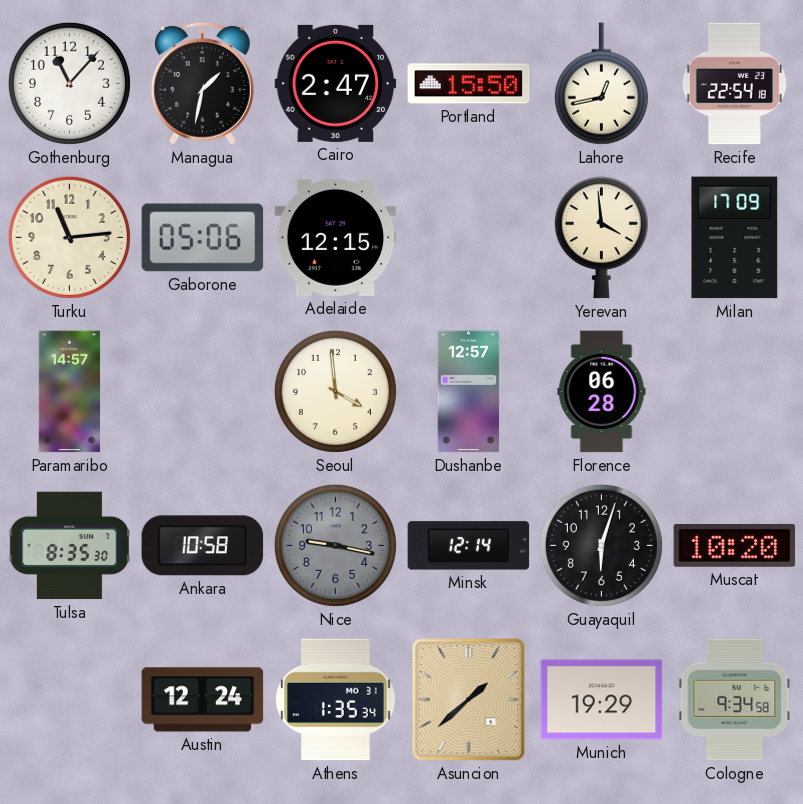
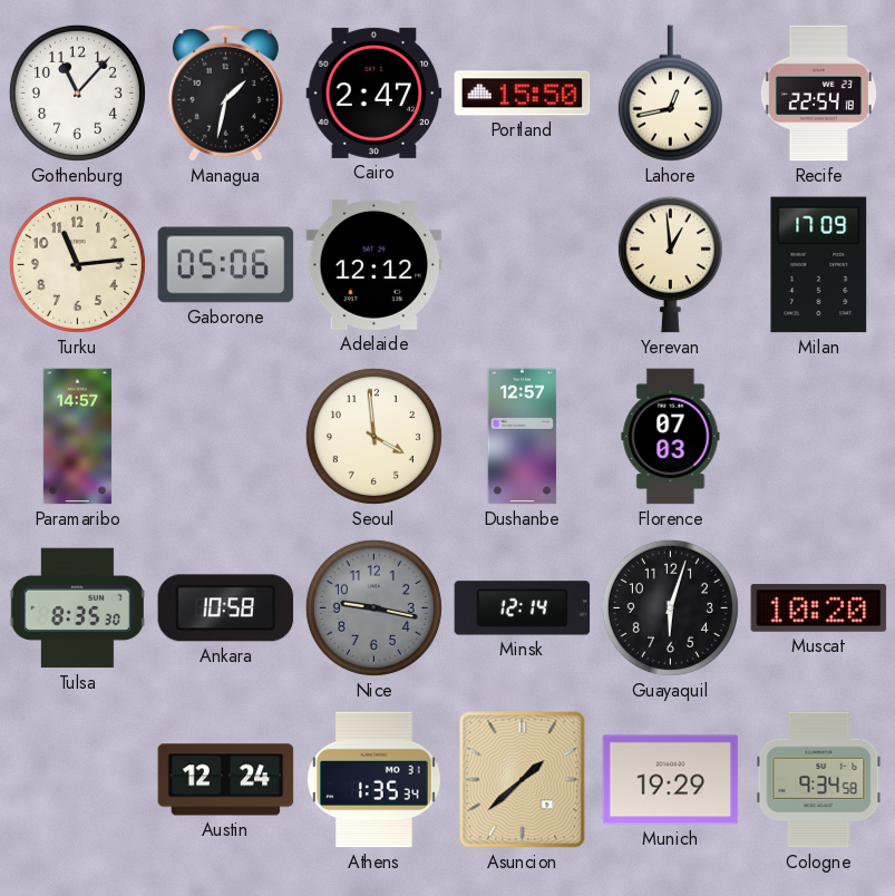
Adelaide: 12:15 -> 12:12 (374, 264)
Yerevan: 3:59 -> 12:59 (670, 265)
Florence: 06:28 -> 07:03 (671, 437)
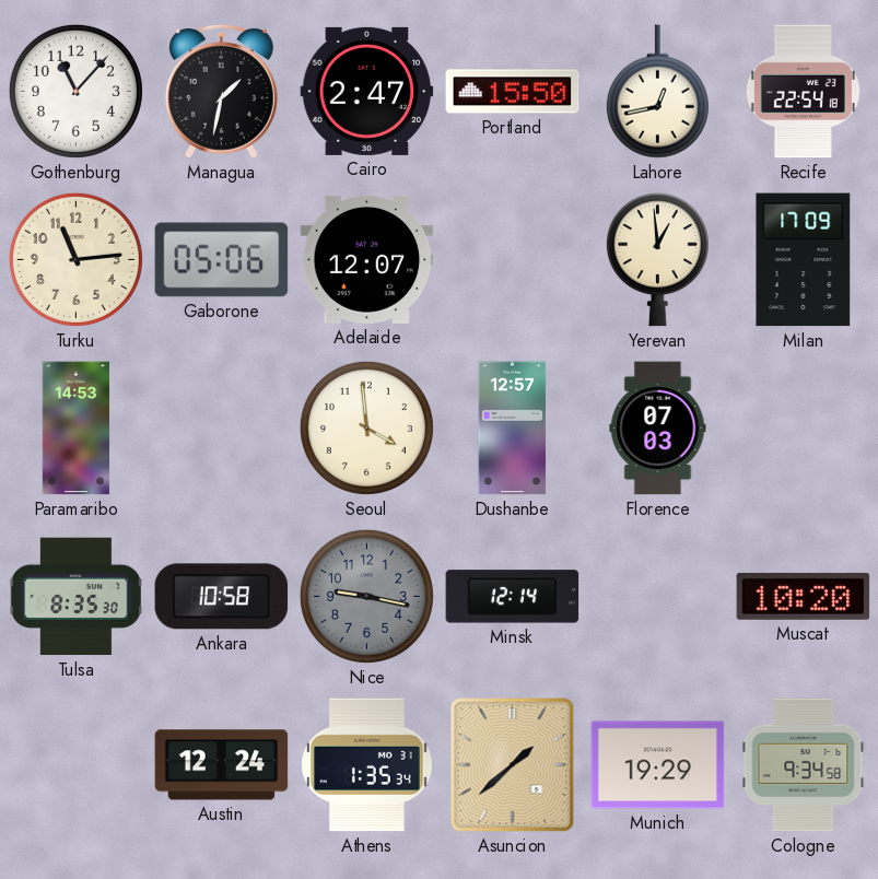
Adelaide: 12:12 -> 12:07 (367, 259)
Paramaribo: 14:57 -> 14:53 (77, 429)
Guayaquil: 6:03 -> none (670, 607)
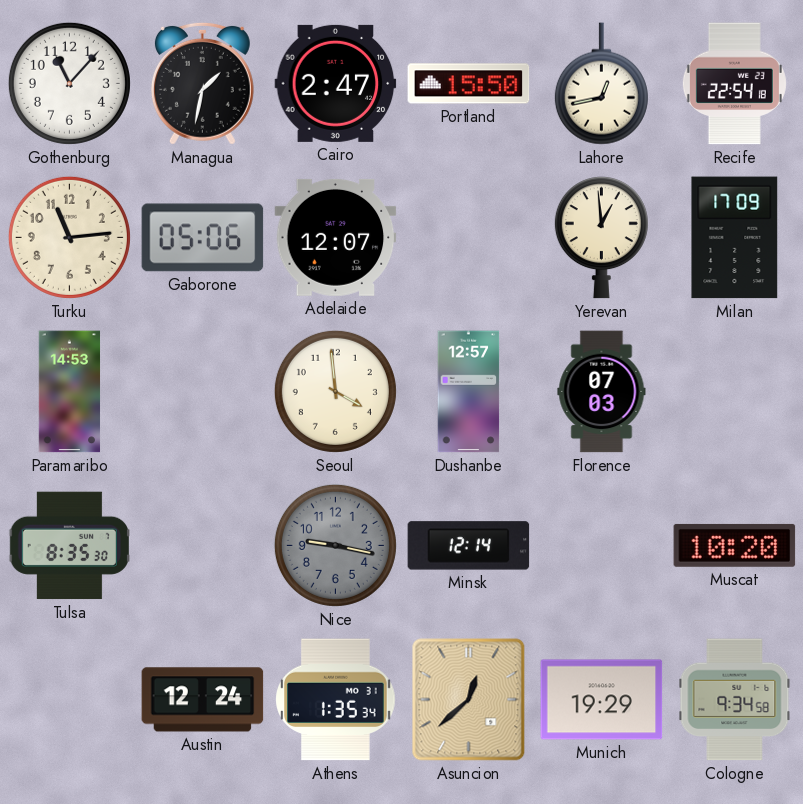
Ankara: 10:58 -> none (222, 597)
Asuncion: 1:38 -> 12:38 (469, 700)
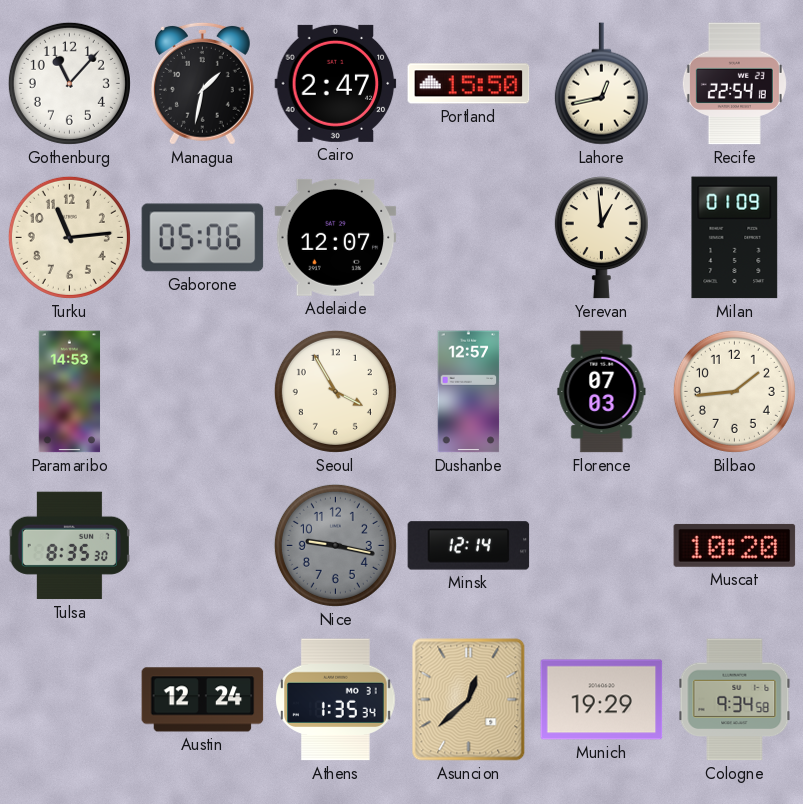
Milan: 17:09 -> 01:09 (735, 238)
Seoul: 3:59 -> 3:55 (335, 391)
Bilbao: none -> 1:44 (734, 391)
